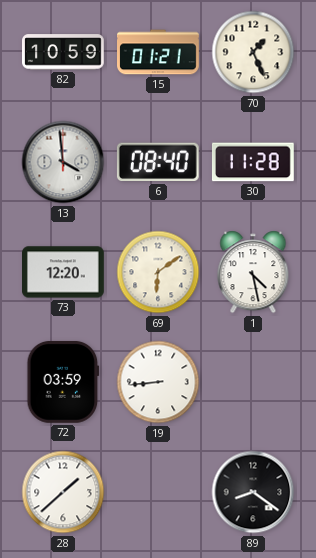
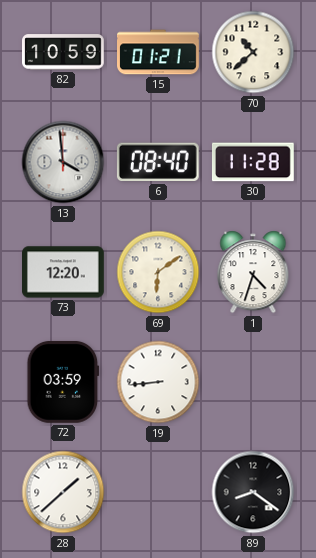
70: 1:26 -> 10:38 (253, 52)
1: 4:28 -> 4:33 (253, 272)
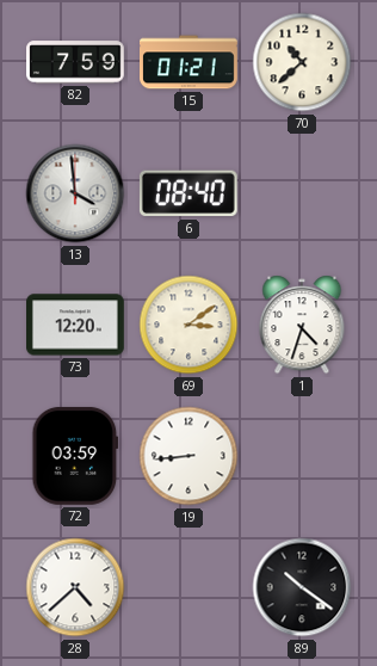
82: 10:59 -> 7:59 (76, 62)
30: 11:28 -> none (253, 162)
69: 6:09 -> 3:09 (188, 325)
28: 1:38 -> 4:38 (75, 587)
89: 8:21 -> 10:21 (302, 587)
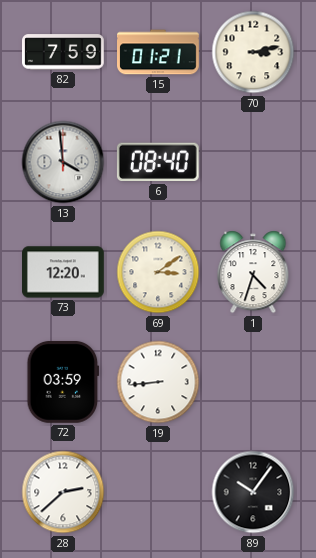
70: 10:38 -> 3:13 (253, 52)
28: 4:38 -> 2:38 (63, 492)
89: 10:21 -> 10:06 (253, 492)
